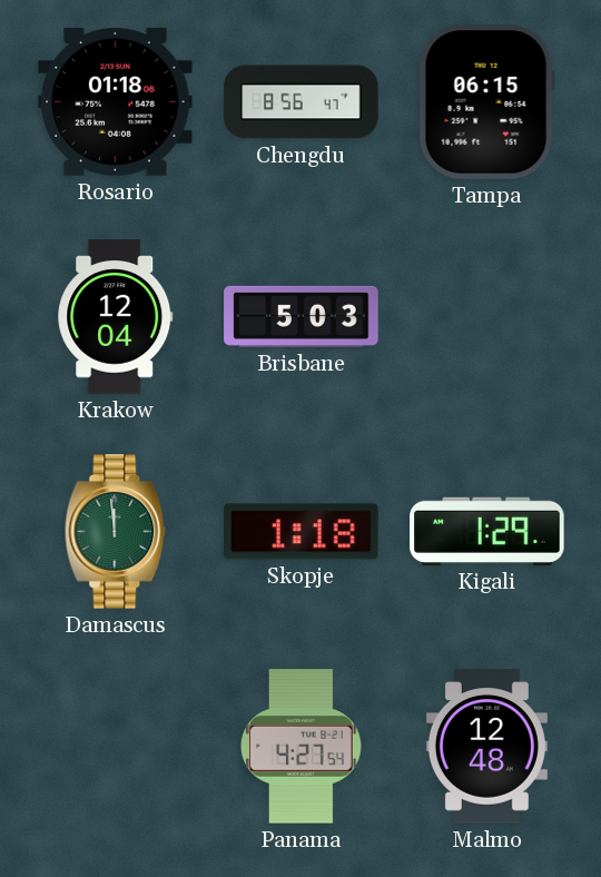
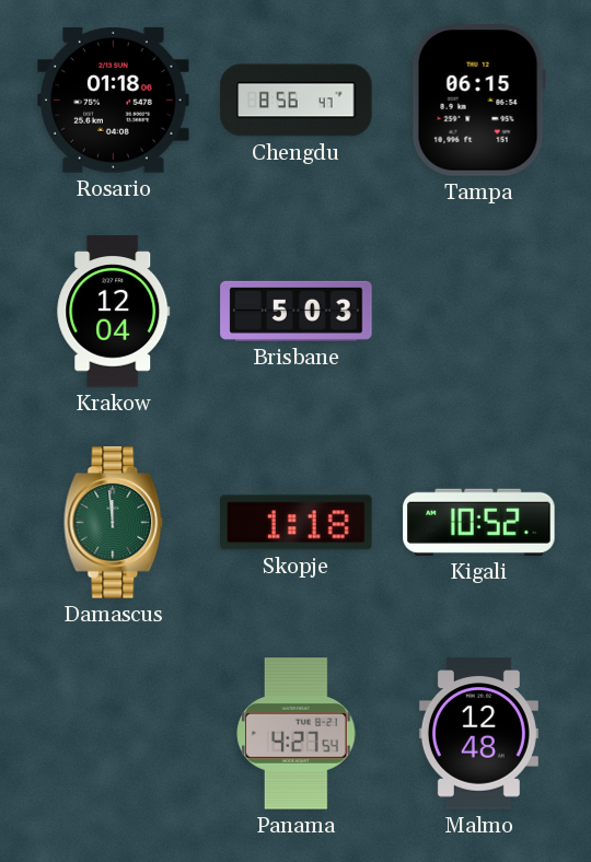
Kigali: 1:29 -> 10:52 (479, 522)
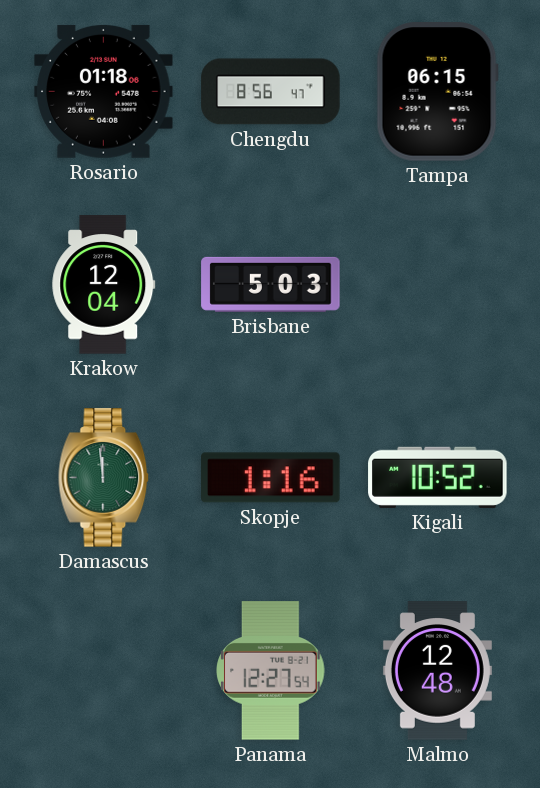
Skopje: 1:18 -> 1:16 (271, 478)
Panama: 4:27 -> 12:27 (271, 671)
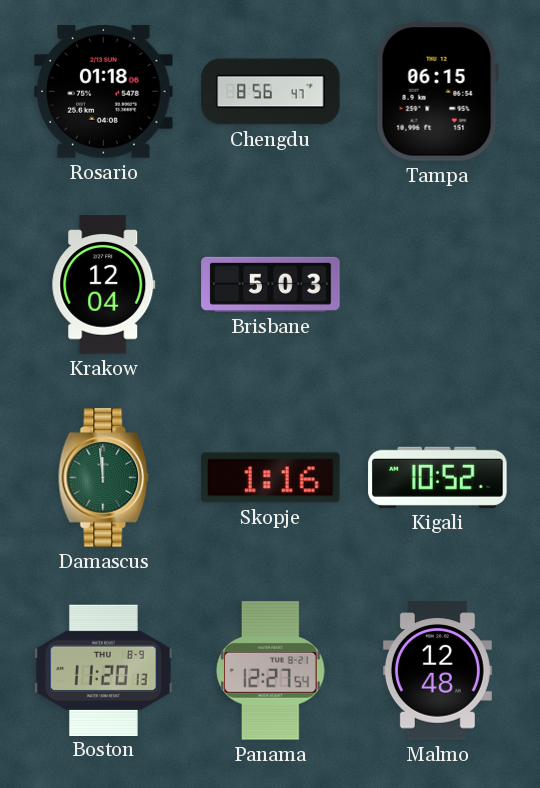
Boston: none -> 11:20 (104, 670)
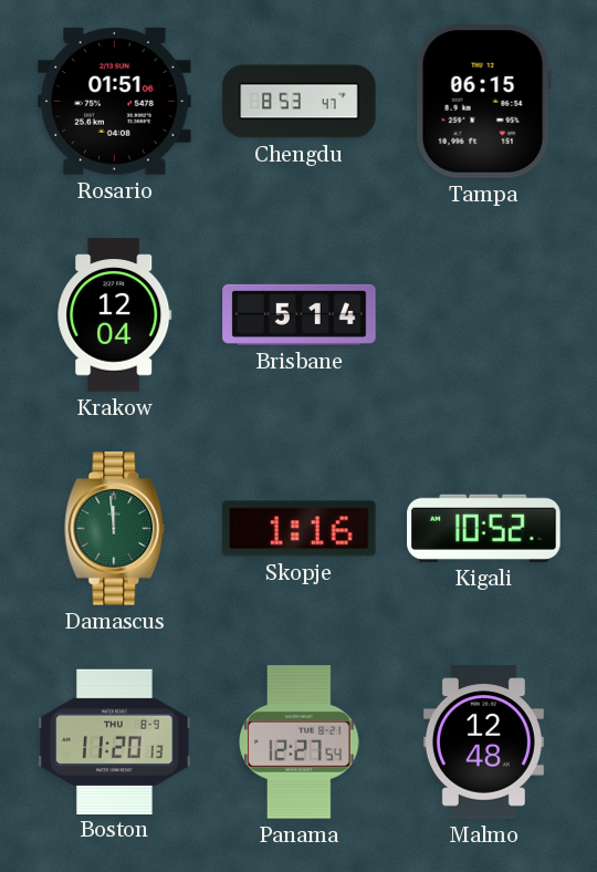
Rosario: 01:18 -> 01:51 (115, 101)
Chengdu: 8:56 -> 8:53 (300, 102)
Brisbane: 5:03 -> 5:14 (300, 314)
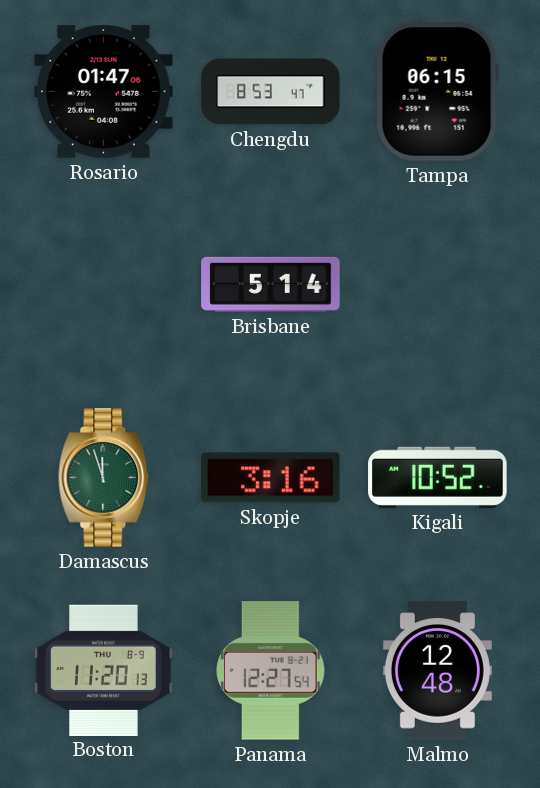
Rosario: 01:51 -> 01:47 (104, 91)
Krakow: 12:04 -> none (115, 315)
Damascus: 11:59 -> 11:57 (104, 478)
Skopje: 1:16 -> 3:16 (271, 478)
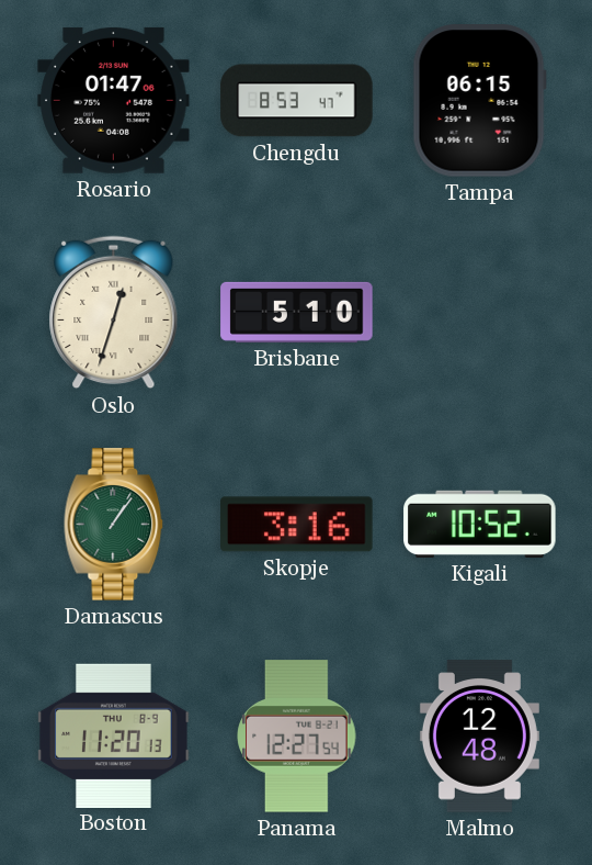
Oslo: none -> 12:33 (114, 313)
Brisbane: 5:14 -> 5:10 (297, 312)
Damascus: 11:57 -> 1:06 (114, 525)
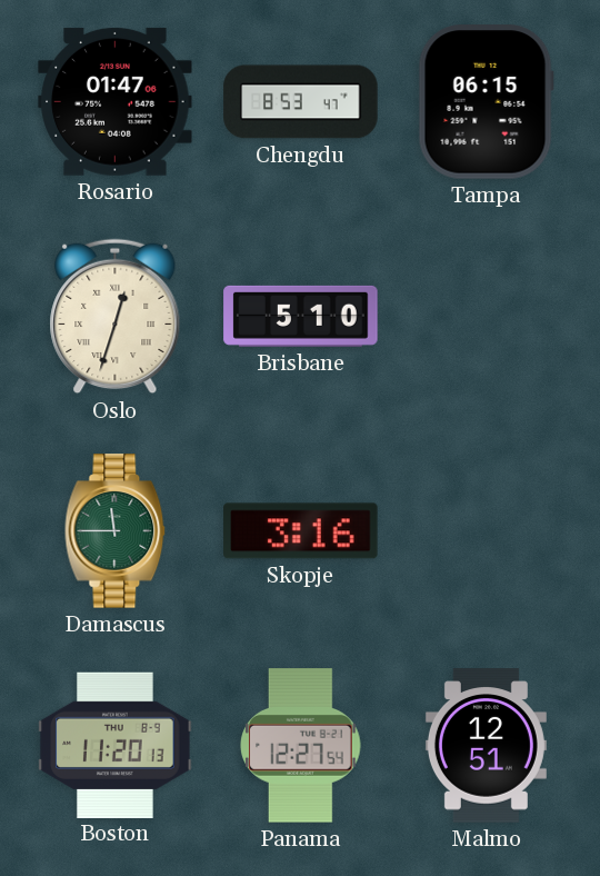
Damascus: 1:06 -> 11:45 (116, 531)
Kigali: 10:52 -> none (480, 524)
Malmo: 12:48 -> 12:51 (486, 746)
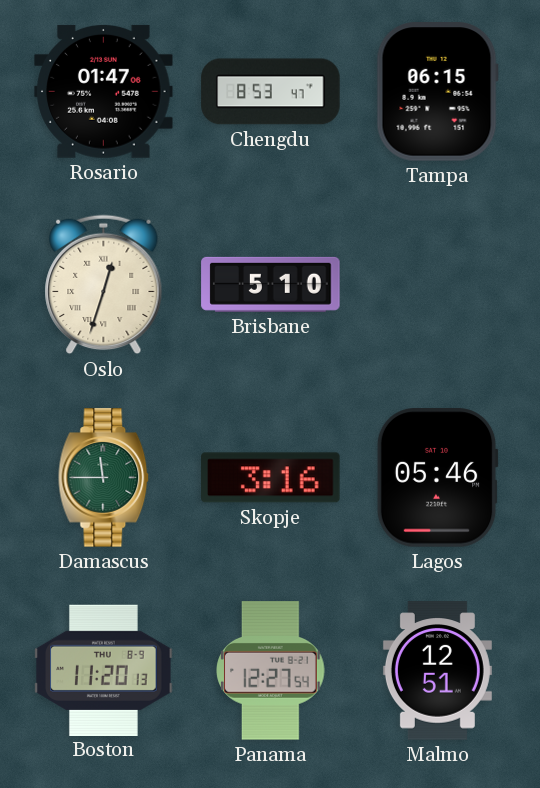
Lagos: none -> 05:46 (437, 478)
